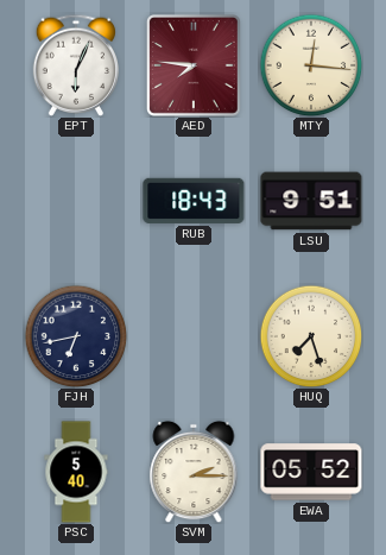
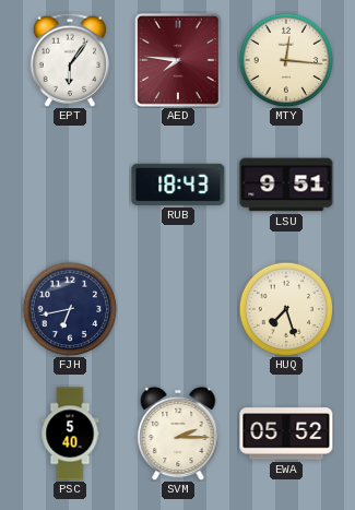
EPT: 6:04 -> 6:06 (69, 60)
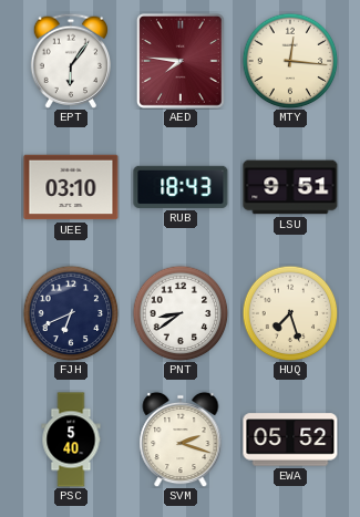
UEE: none -> 03:10 (71, 187)
FJH: 6:43 -> 6:41 (71, 313)
PNT: none -> 8:39 (181, 313)
SVM: 2:15 -> 2:18 (181, 440)
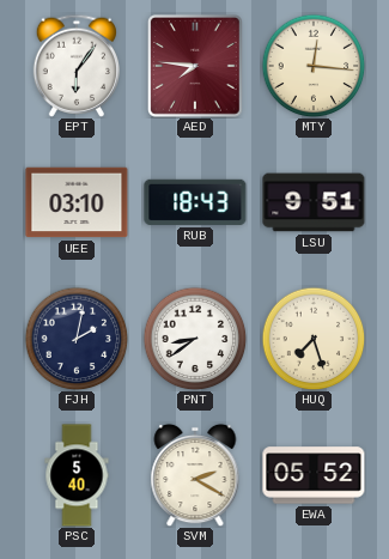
FJH: 6:41 -> 2:02 (77, 339)
SVM: 2:18 -> 2:20 (195, 475)
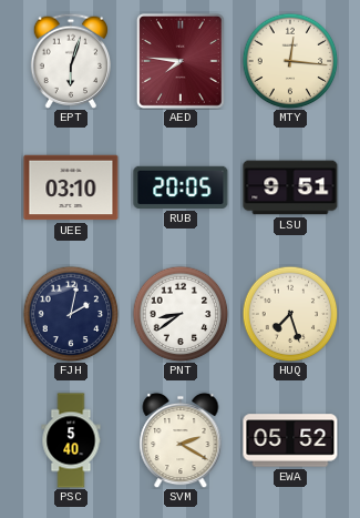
EPT: 6:06 -> 6:03 (70, 61)
RUB: 18:43 -> 20:05 (181, 187)
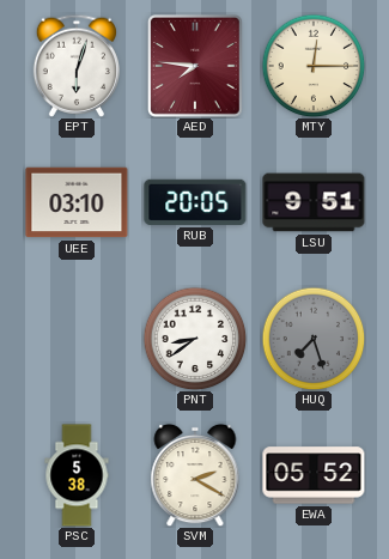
MTY: 12:16 -> 12:15 (314, 66)
FJH: 2:02 -> none (71, 314)
HUQ dial: cream -> grey (314, 339)
PSC: 5:40 -> 5:38 (77, 475)
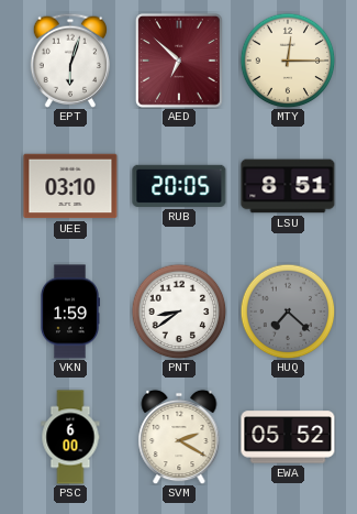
AED: 7:46 -> 6:52 (180, 62)
LSU: 9:51 -> 8:51 (288, 186)
VKN: none -> 1:59 (69, 311)
HUQ: 7:27 -> 7:22 (288, 311)
PSC: 5:38 -> 6:00 (70, 437)
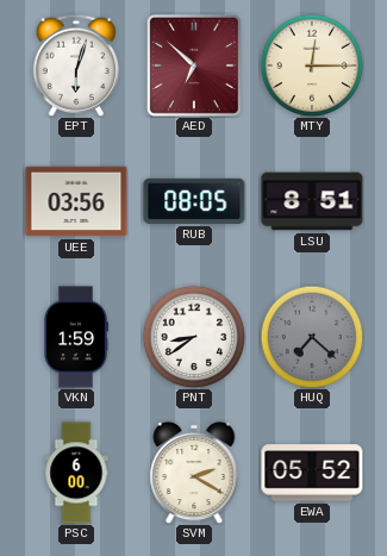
UEE: 03:10 -> 03:56 (76, 201)
RUB: 20:05 -> 08:05 (194, 201)
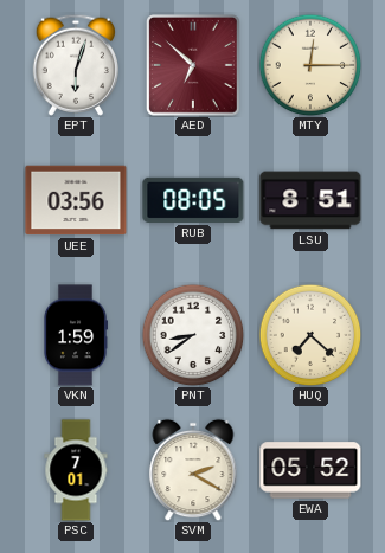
HUQ dial: grey -> cream (310, 335)
PSC: 6:00 -> 7:01 (76, 470)
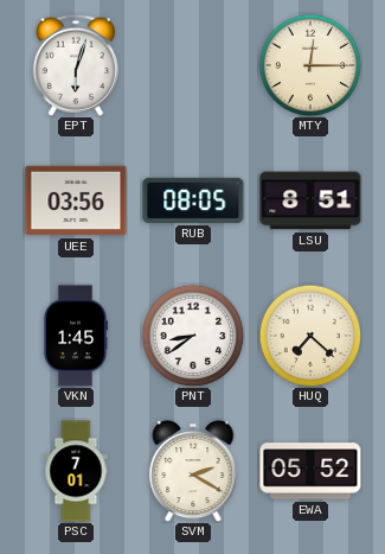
AED: 6:52 -> none (194, 66)
VKN: 1:59 -> 1:45 (75, 336)
